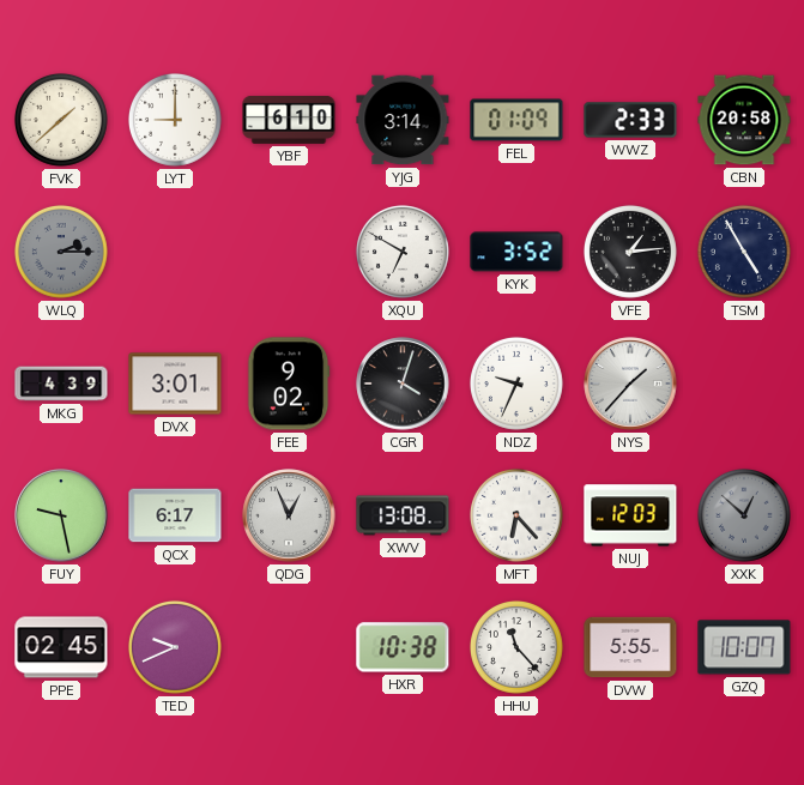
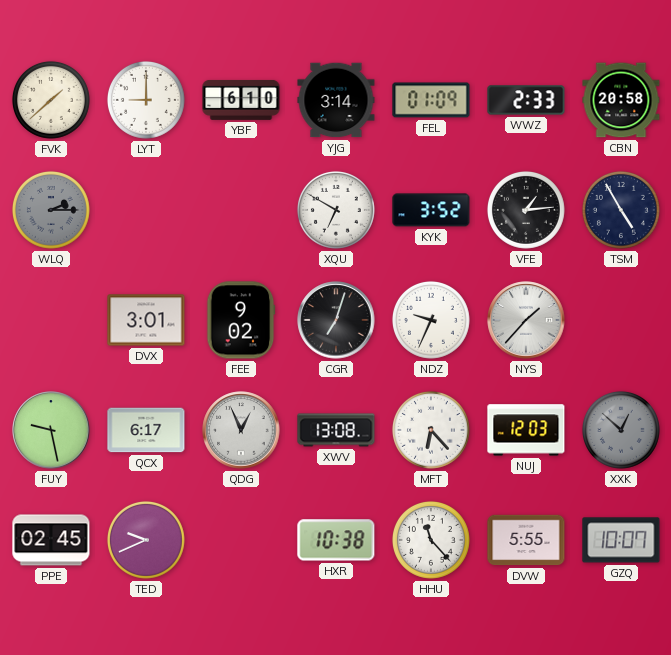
MKG: 4:39 -> none (61, 384)
CGR: 4:03 -> 7:03 (336, 320)
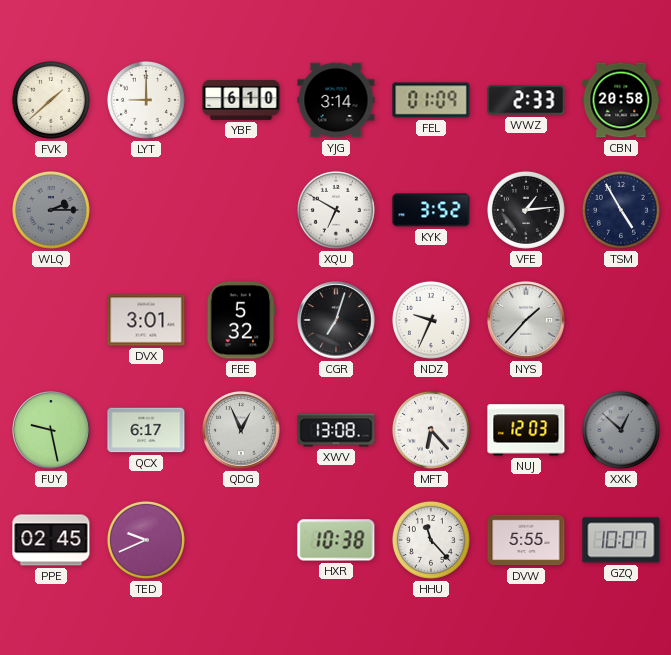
FEE: 9:02 -> 5:32 (241, 320)
